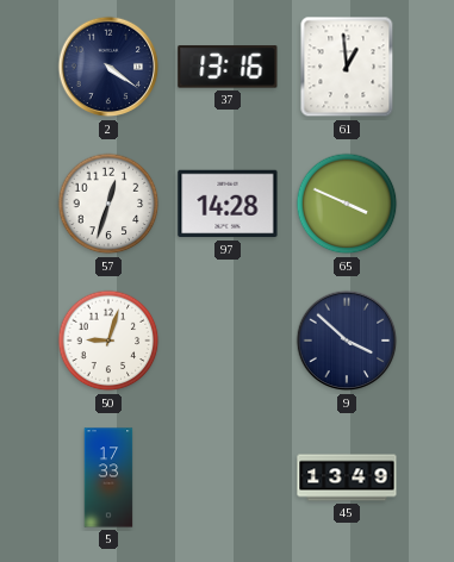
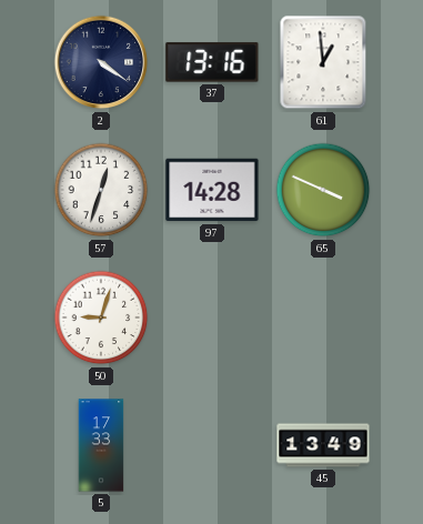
9: 3:52 -> none (347, 341)
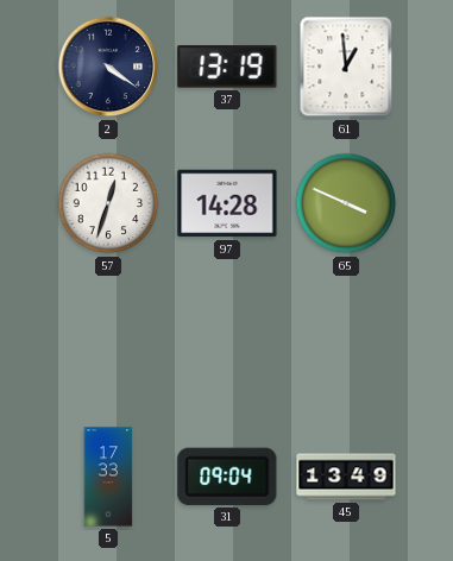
37: 13:16 -> 13:19 (227, 67)
50: 9:03 -> none (101, 318)
31: none -> 09:04 (227, 477)
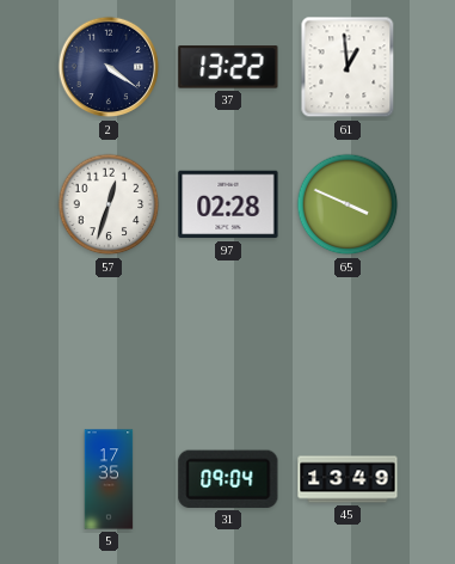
37: 13:19 -> 13:22 (228, 67)
97: 14:28 -> 02:28 (228, 204)
5: 17:33 -> 17:35 (109, 479)
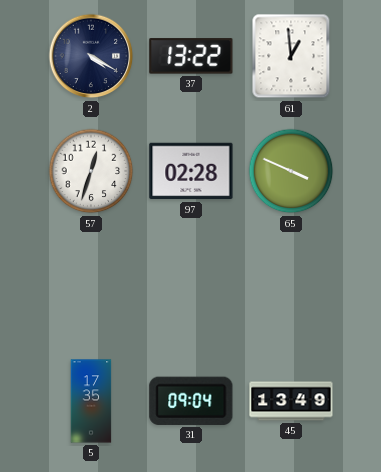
2: 4:21 -> 4:20 (91, 56)
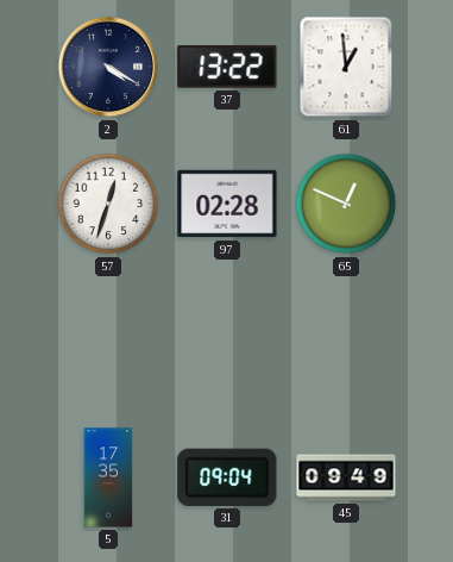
65: 3:49 -> 12:49 (346, 204)
45: 13:49 -> 09:49 (346, 477)
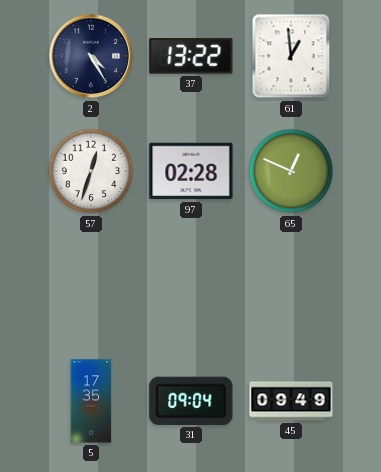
2: 4:20 -> 4:25 (91, 56)
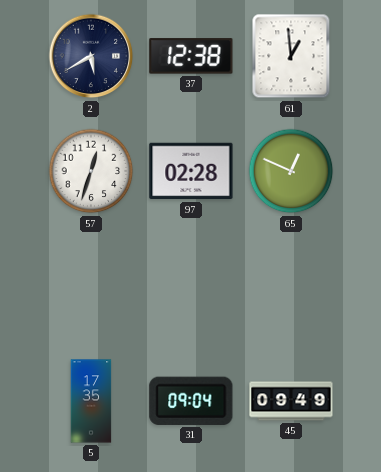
2: 4:25 -> 5:40 (91, 56)
37: 13:22 -> 12:38 (191, 56)
